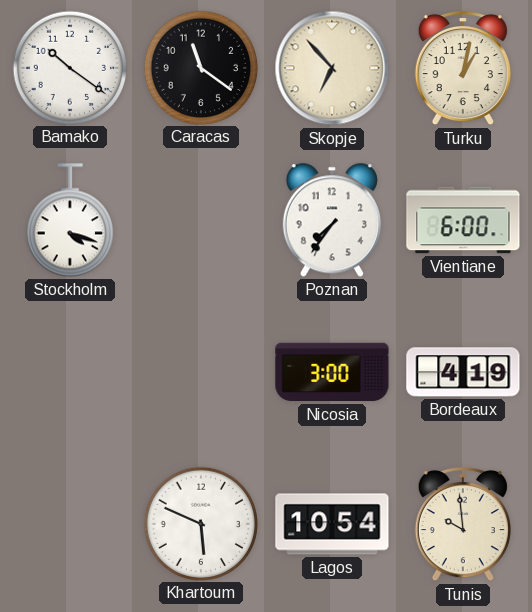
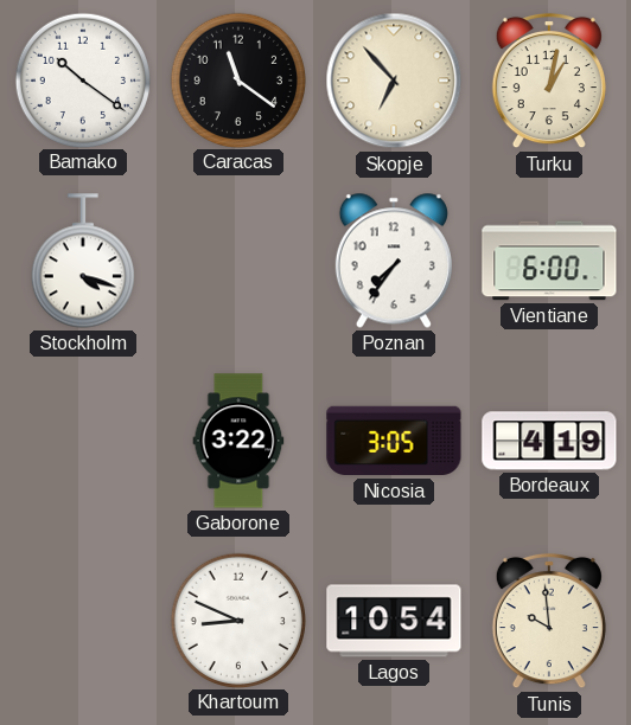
Gaborone: none -> 3:22 (238, 441)
Nicosia: 3:00 -> 3:05 (394, 441)
Khartoum: 5:49 -> 8:49 (237, 620)
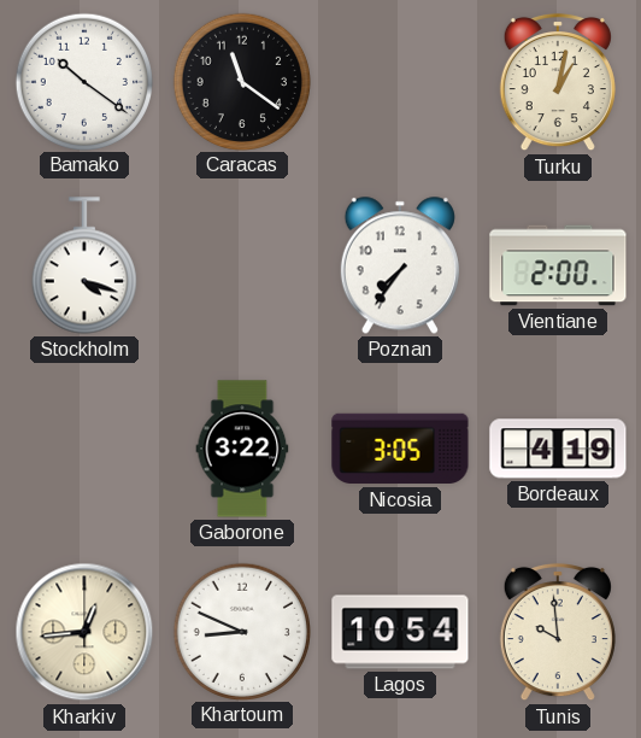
Skopje: 6:53 -> none (394, 81)
Vientiane: 6:00 -> 2:00 (558, 265)
Kharkiv: none -> 12:44 (84, 632)
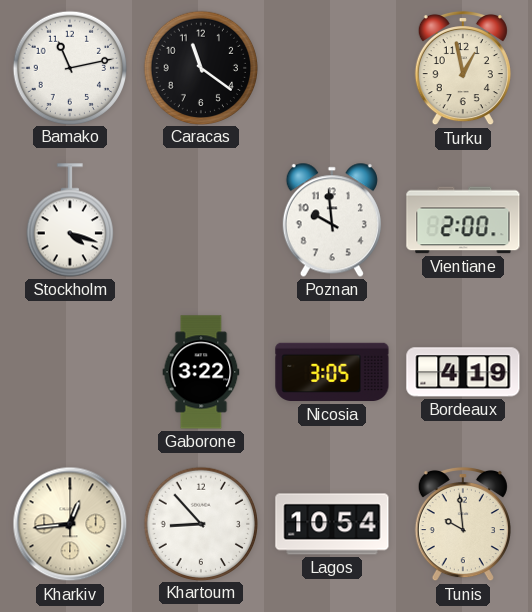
Bamako: 10:21 -> 11:13 (69, 67)
Turku: 1:02 -> 12:58 (463, 68)
Poznan: 7:36 -> 9:59 (332, 220)
Khartoum: 8:49 -> 8:53 (200, 523)
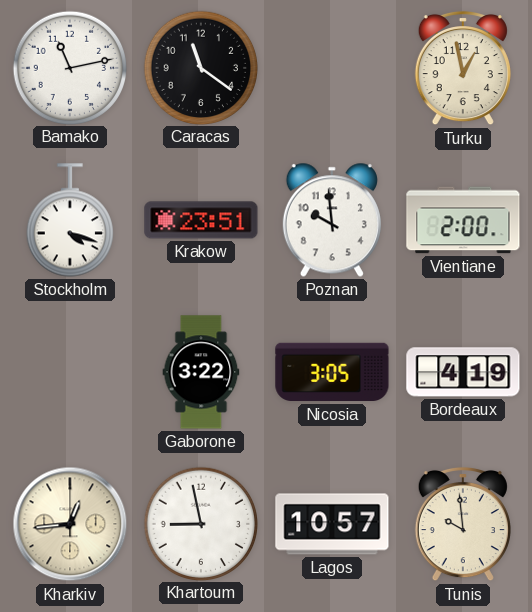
Krakow: none -> 23:51 (201, 220)
Khartoum: 8:53 -> 8:58 (200, 523)
Lagos: 10:54 -> 10:57 (332, 524)
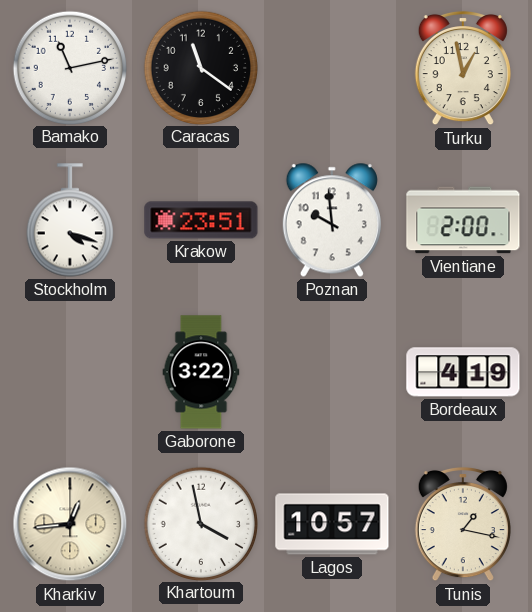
Nicosia: 3:05 -> none (332, 372)
Khartoum: 8:58 -> 3:58 (200, 523)
Tunis: 9:59 -> 1:17 (463, 524)
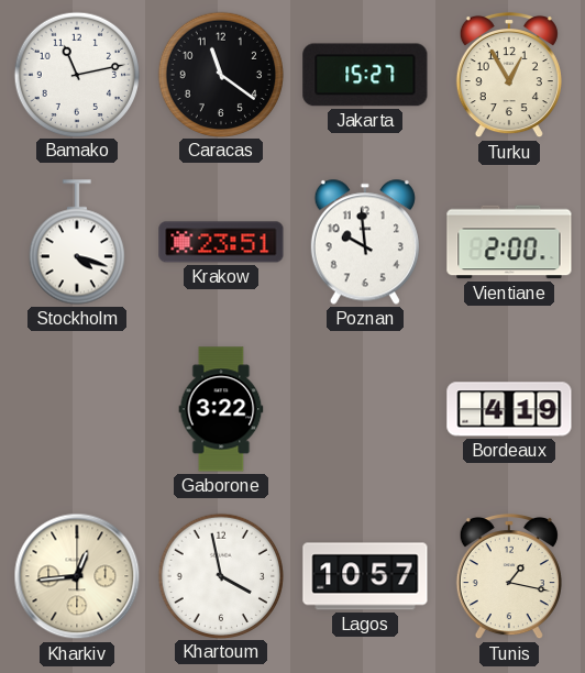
Jakarta: none -> 15:27 (365, 75)
Turku: 12:58 -> 12:55 (509, 75)
